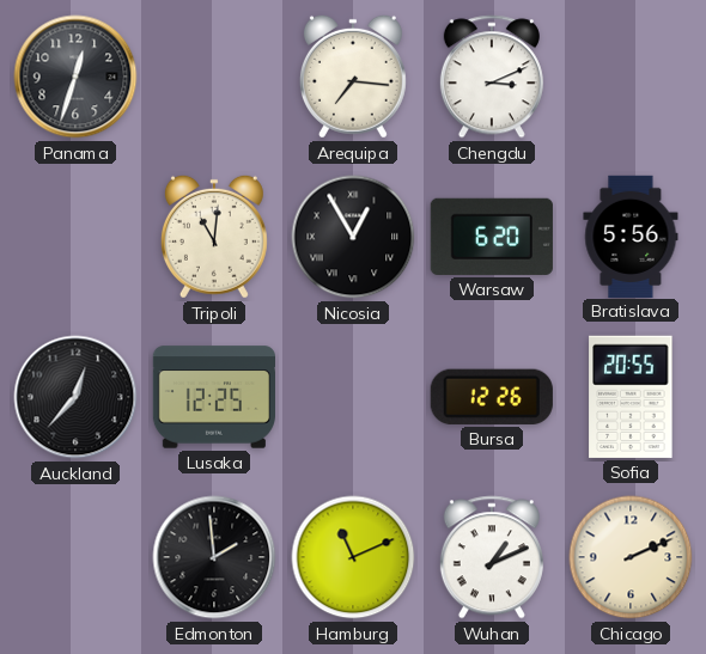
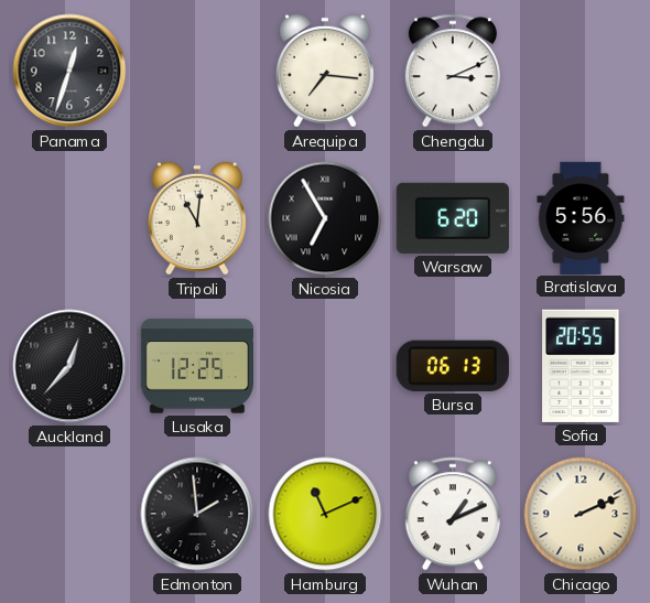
Nicosia: 12:55 -> 6:55 (325, 218)
Bursa: 12:26 -> 06:13 (453, 366)
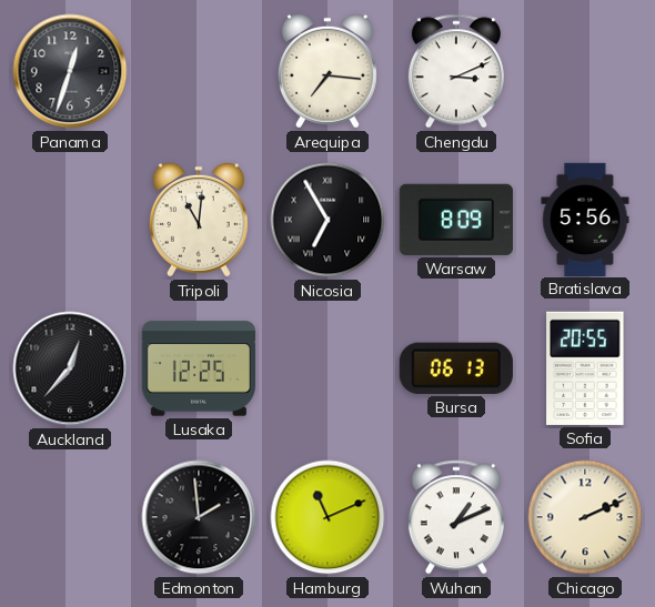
Warsaw: 6:20 -> 8:09 (456, 220)
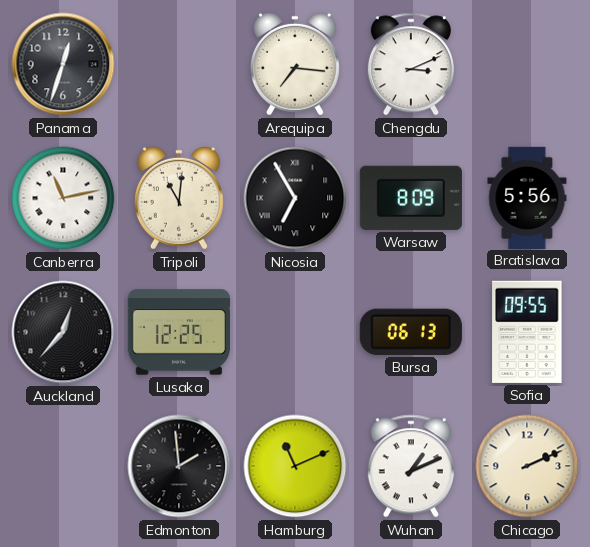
Canberra: none -> 11:13 (63, 198)
Sofia: 20:55 -> 09:55 (527, 332)
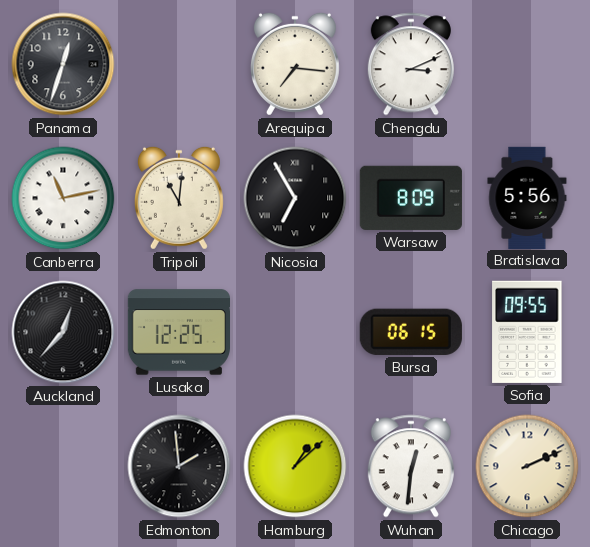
Bursa: 06:13 -> 06:15 (411, 332)
Hamburg: 11:11 -> 1:08 (295, 466)
Wuhan: 1:11 -> 12:31 (411, 466)
